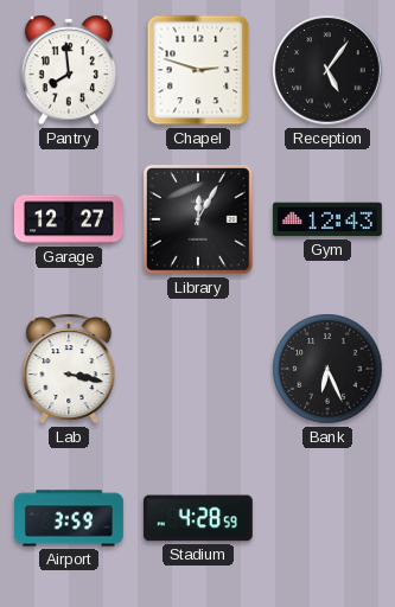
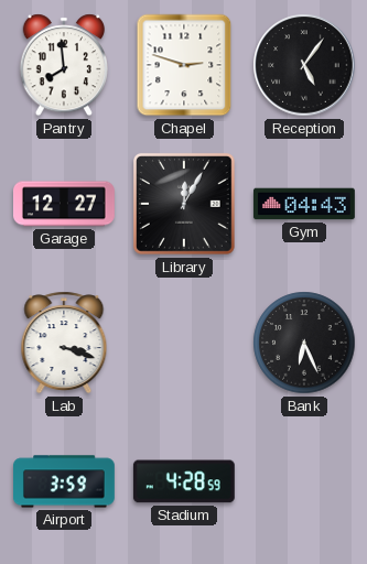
Gym: 12:43 -> 04:43 (304, 204)
Lab: 3:17 -> 3:18 (64, 343)
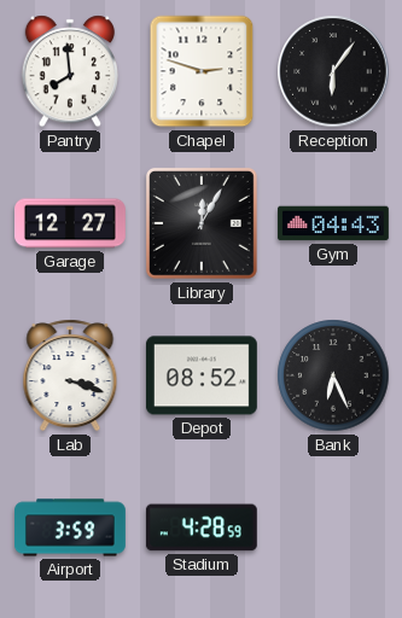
Reception: 5:06 -> 6:06 (333, 71)
Depot: none -> 08:52 (202, 375)
